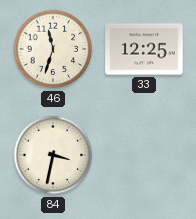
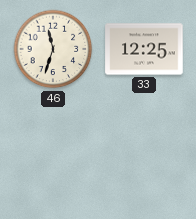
84: 3:32 -> none (53, 155)
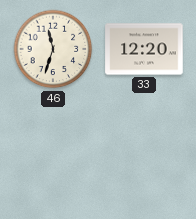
33: 12:25 -> 12:20 (144, 49)
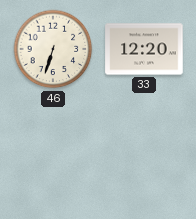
46: 11:33 -> 6:33 (53, 49)
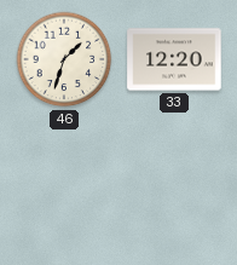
46: 6:33 -> 1:33 (64, 59)
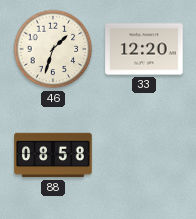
88: none -> 08:58 (53, 155)
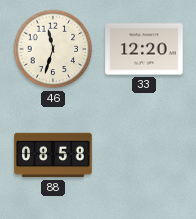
46: 1:33 -> 11:33 (53, 49)
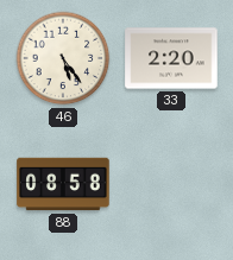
46: 11:33 -> 5:24 (63, 58)
33: 12:20 -> 2:20 (171, 58)
